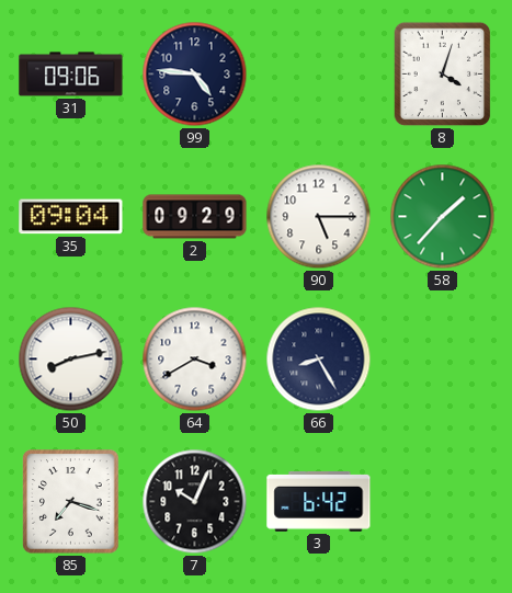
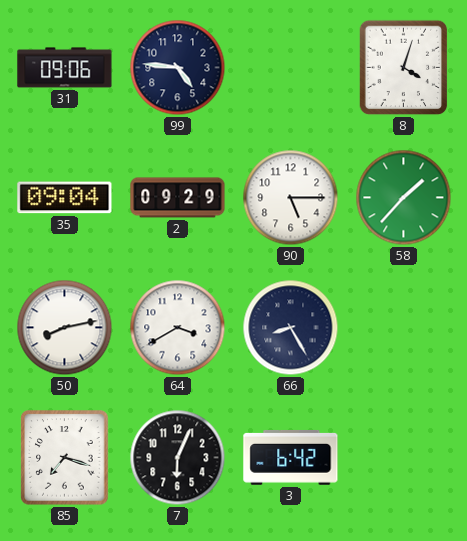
7: 10:04 -> 6:04 (178, 458)
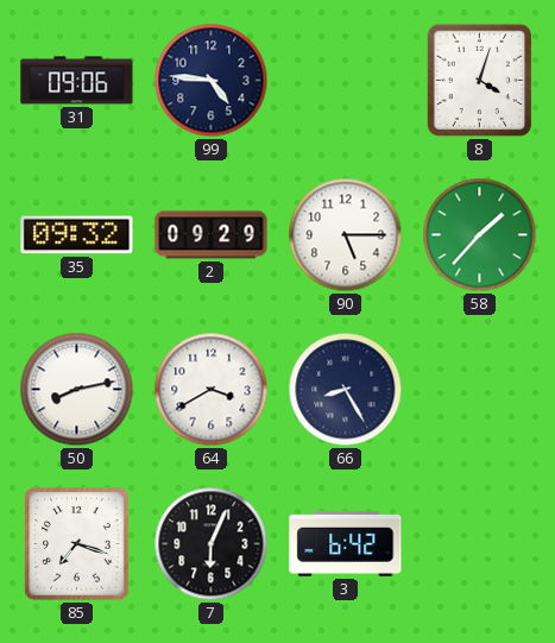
35: 09:04 -> 09:32 (77, 235)
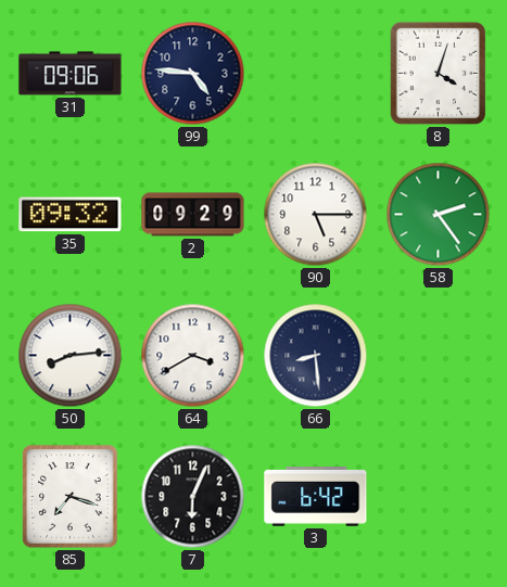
58: 1:37 -> 2:24 (439, 215)
50: 8:13 -> 8:14 (71, 356)
66: 8:25 -> 8:29 (316, 356)
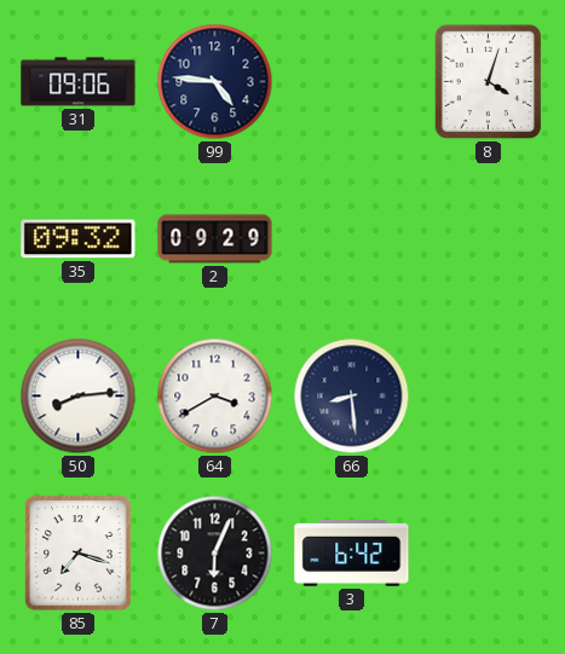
90: 5:15 -> none (316, 215)
58: 2:24 -> none (439, 215)
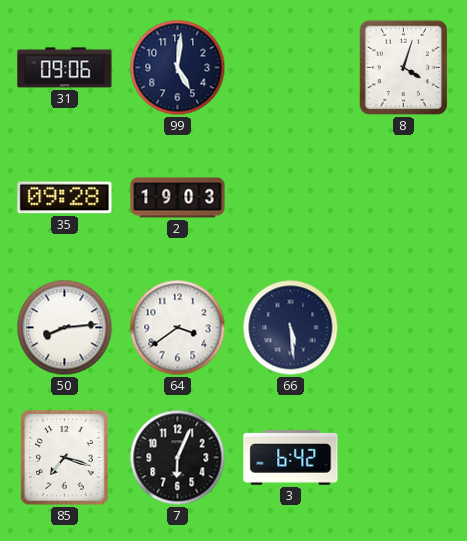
99: 4:46 -> 5:01 (178, 68)
35: 09:32 -> 09:28 (65, 198)
2: 09:29 -> 19:03 (178, 198)
64: 3:40 -> 3:39 (178, 328)
66: 8:29 -> 5:29 (291, 328)
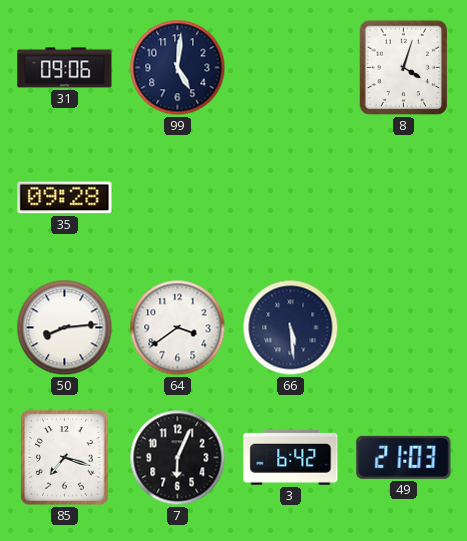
2: 19:03 -> none (178, 198)
49: none -> 21:03 (404, 457)
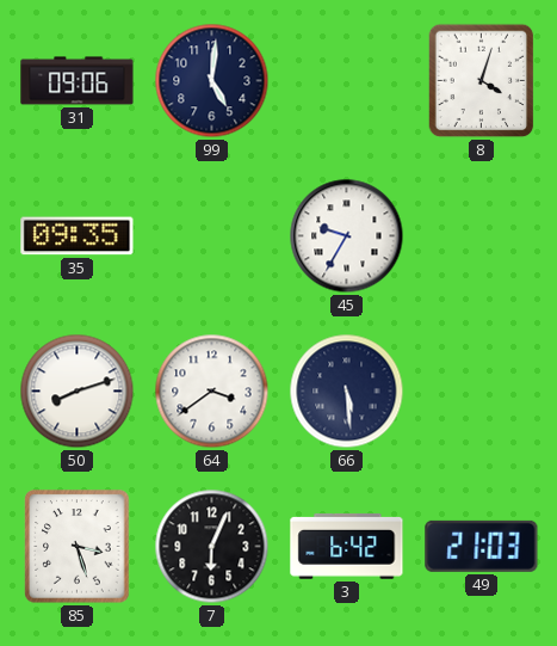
35: 09:28 -> 09:35 (78, 236)
45: none -> 9:35 (347, 236)
50: 8:14 -> 8:12 (78, 392)
85: 7:18 -> 3:27 (78, 547)
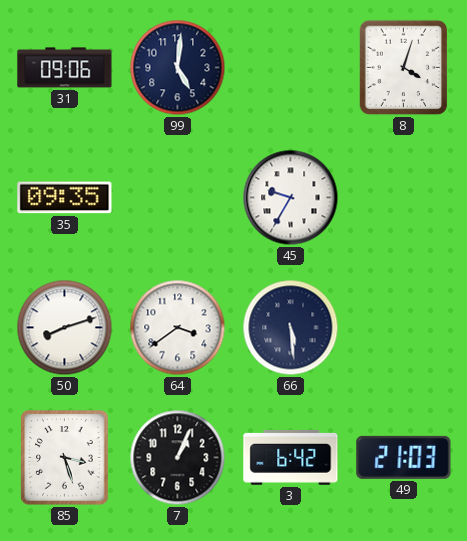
7: 6:04 -> 1:04 (178, 458)
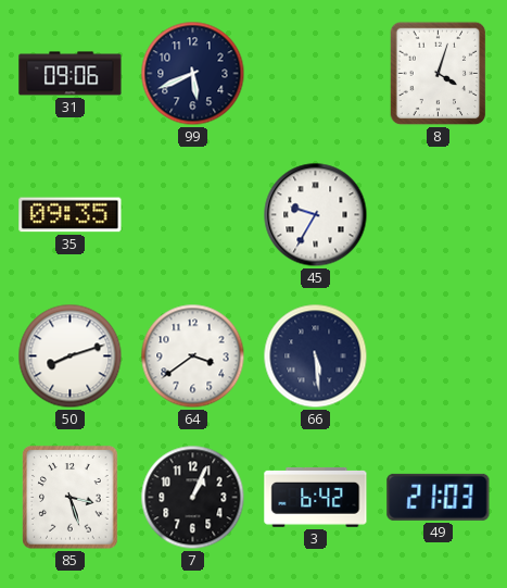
99: 5:01 -> 5:41 (193, 74)
